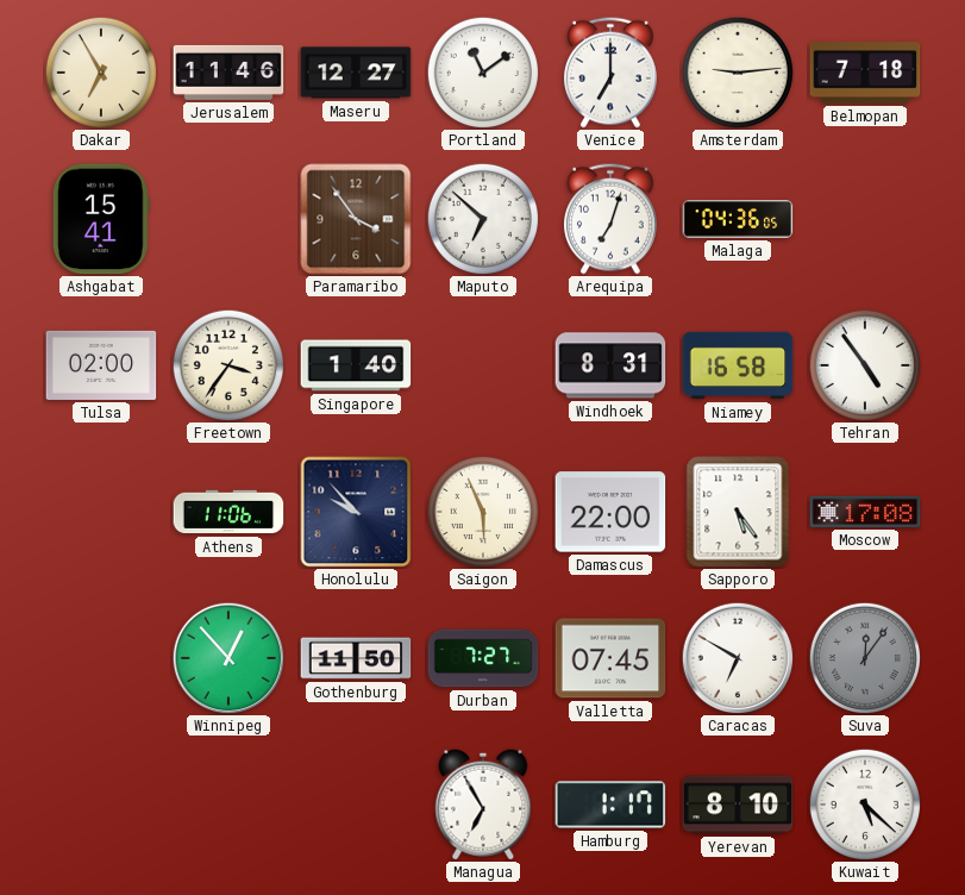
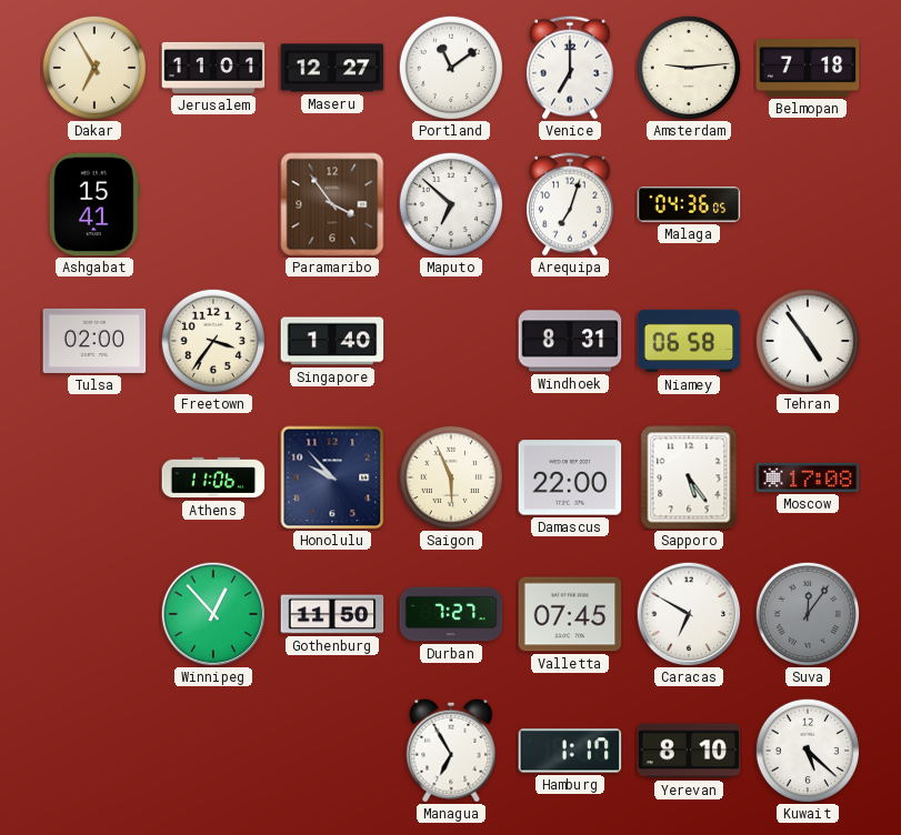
Jerusalem: 11:46 -> 11:01 (213, 68)
Niamey: 16:58 -> 06:58 (689, 341)
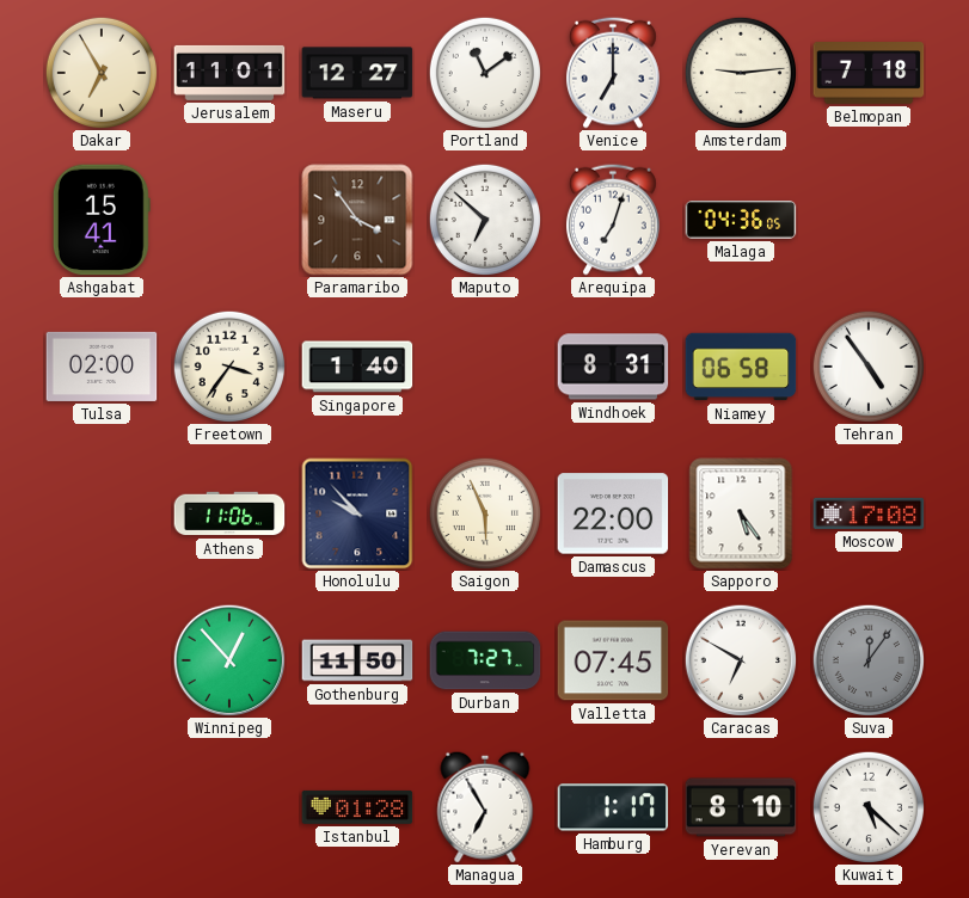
Istanbul: none -> 01:28 (357, 807)
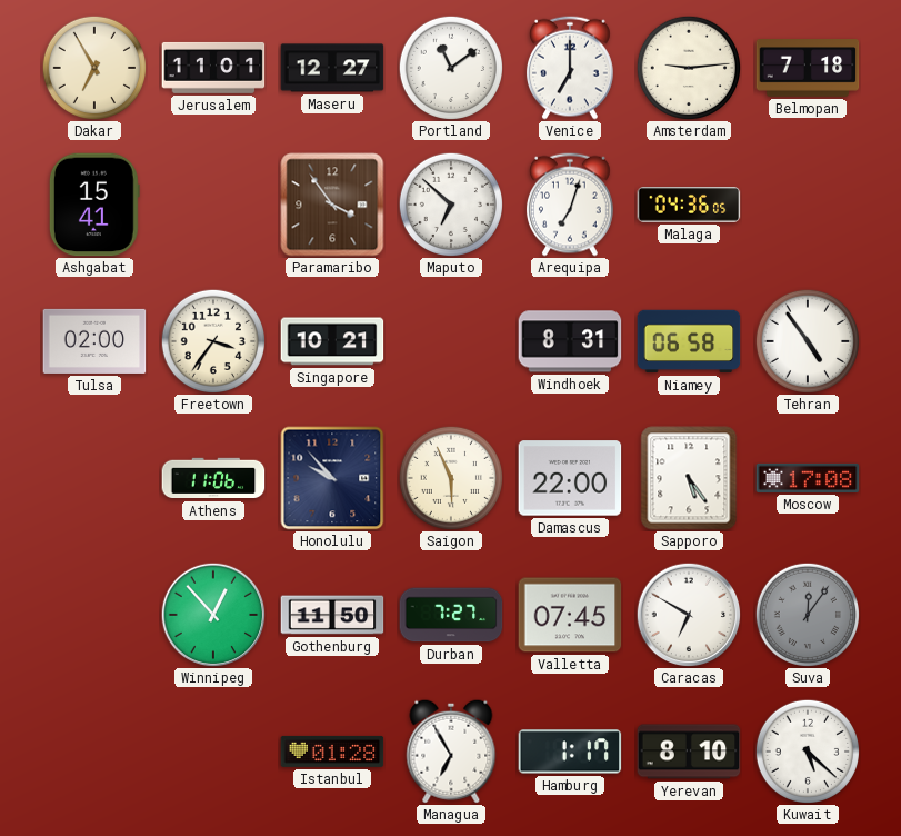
Singapore: 1:40 -> 10:21 (332, 341)
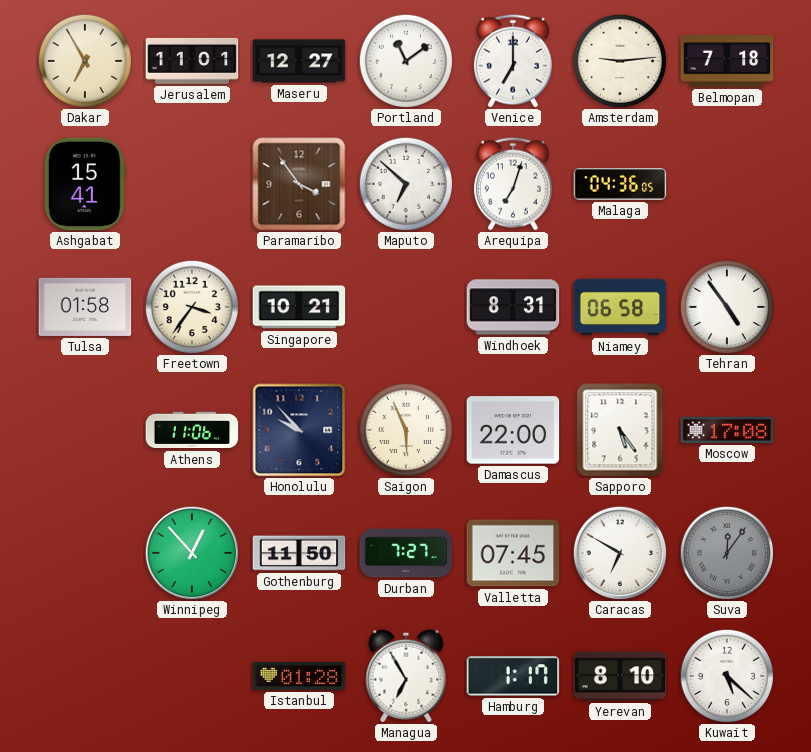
Tulsa: 02:00 -> 01:58 (85, 307)
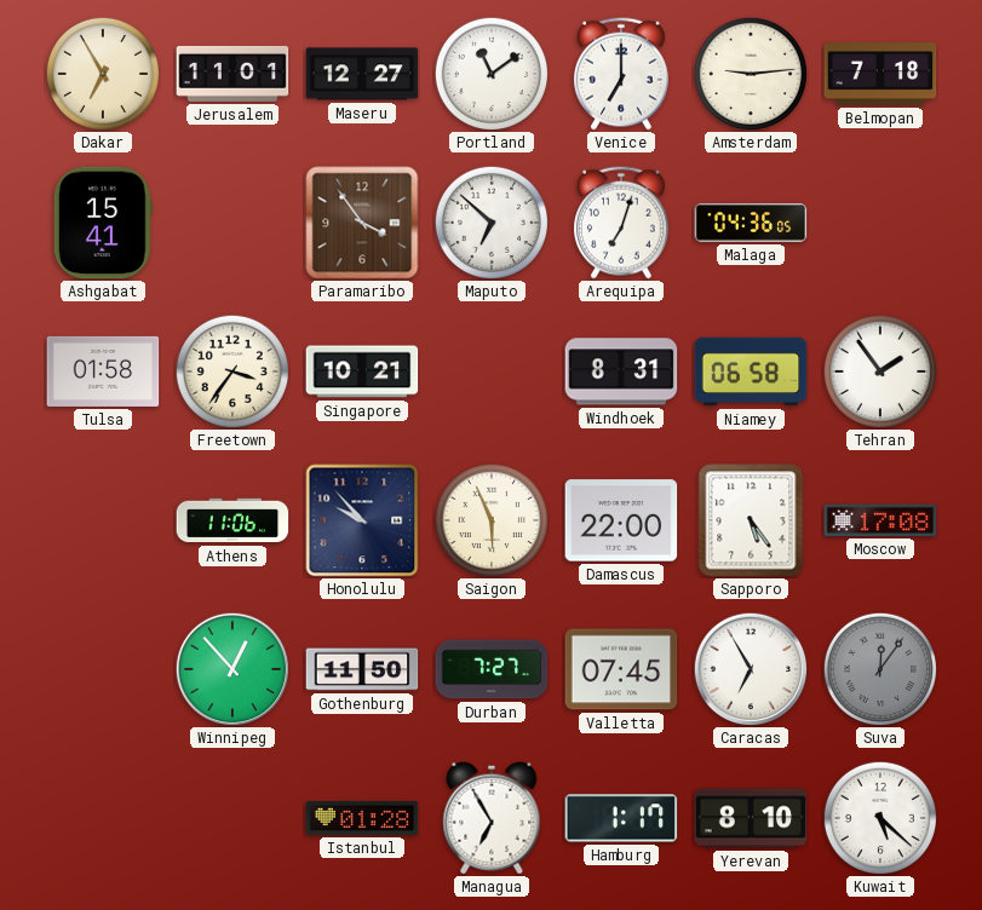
Tehran: 4:54 -> 1:54 (879, 370)
Caracas: 6:50 -> 6:55 (751, 669)
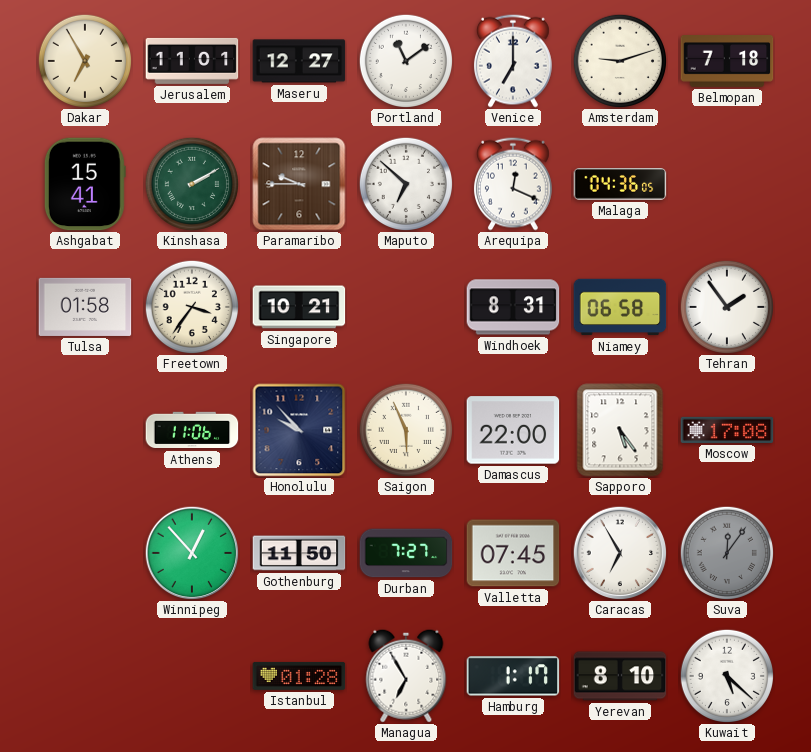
Amsterdam: 9:14 -> 9:12 (619, 60)
Kinshasa: none -> 2:10 (191, 183)
Paramaribo: 3:54 -> 9:45 (299, 184)
Arequipa: 7:03 -> 12:19 (513, 184)
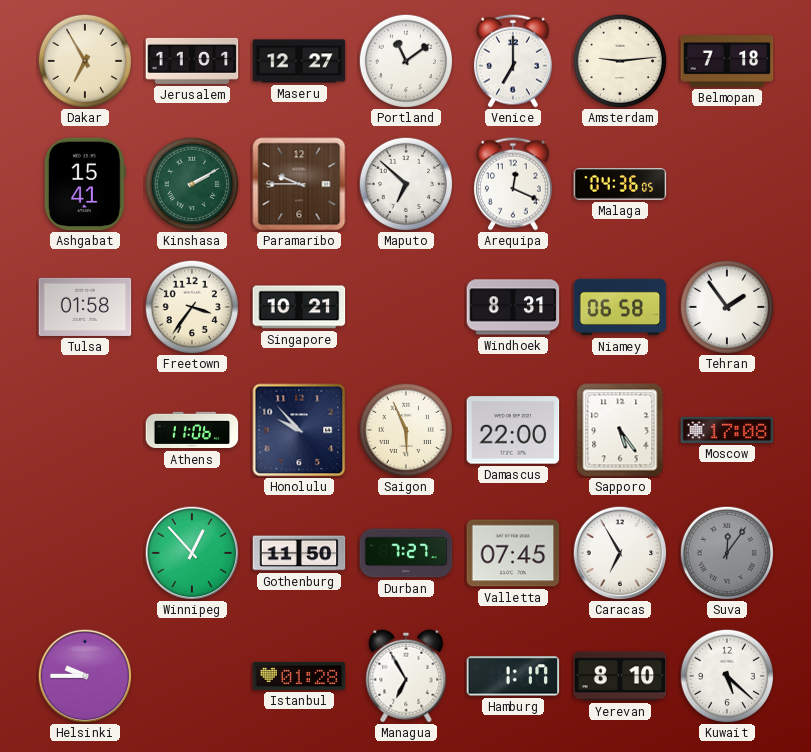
Amsterdam: 9:12 -> 9:14 (619, 60)
Helsinki: none -> 9:45 (85, 676)
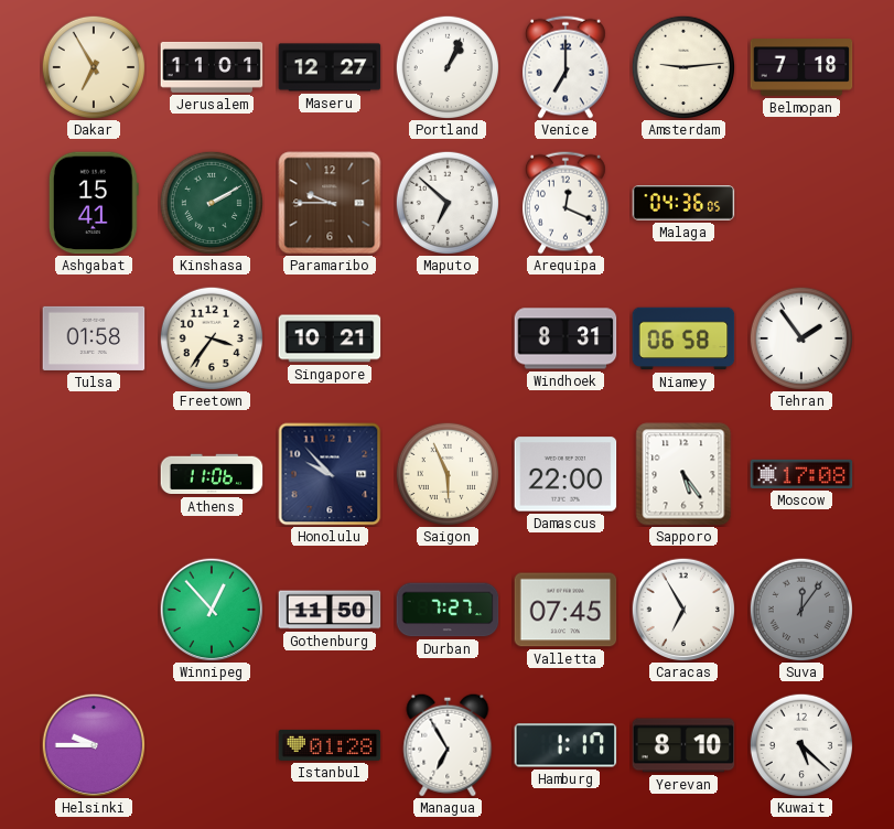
Portland: 11:09 -> 1:04 (446, 66)
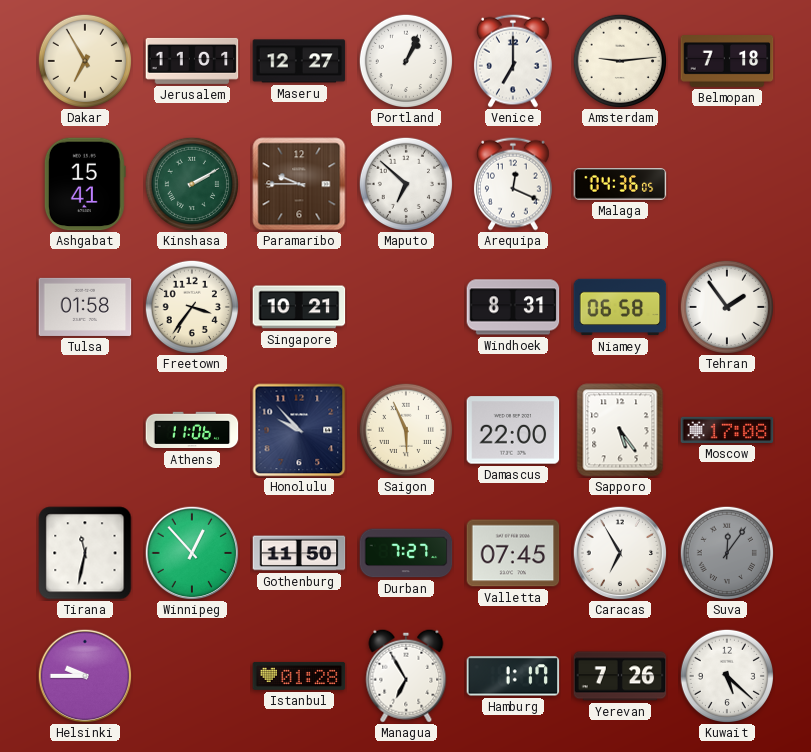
Tirana: none -> 11:32 (85, 553)
Yerevan: 8:10 -> 7:26 (620, 676)
